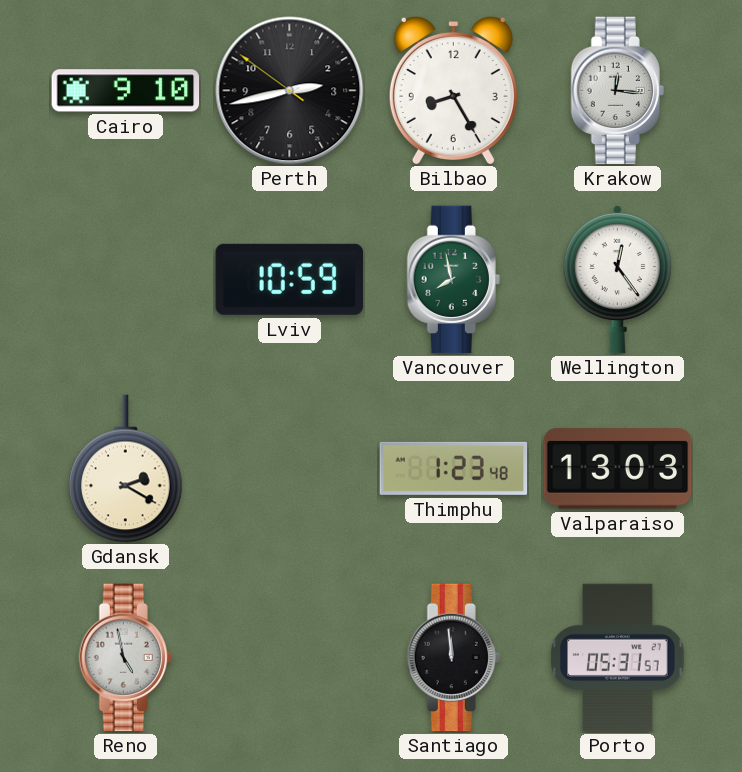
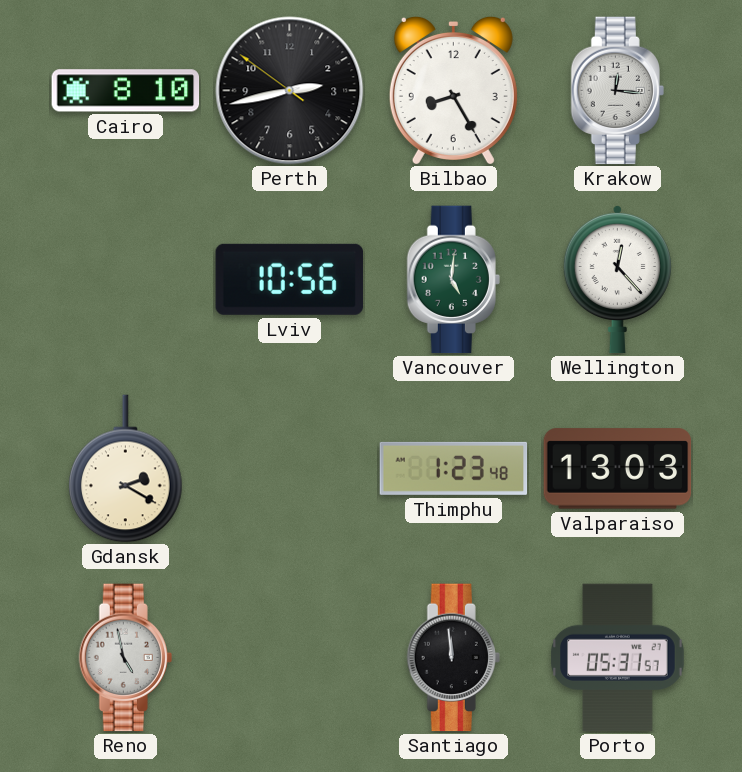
Cairo: 9:10 -> 8:10 (126, 91)
Lviv: 10:59 -> 10:56 (289, 279)
Vancouver: 7:58 -> 5:01 (453, 280)
Wellington: 12:24 -> 12:23 (617, 279)
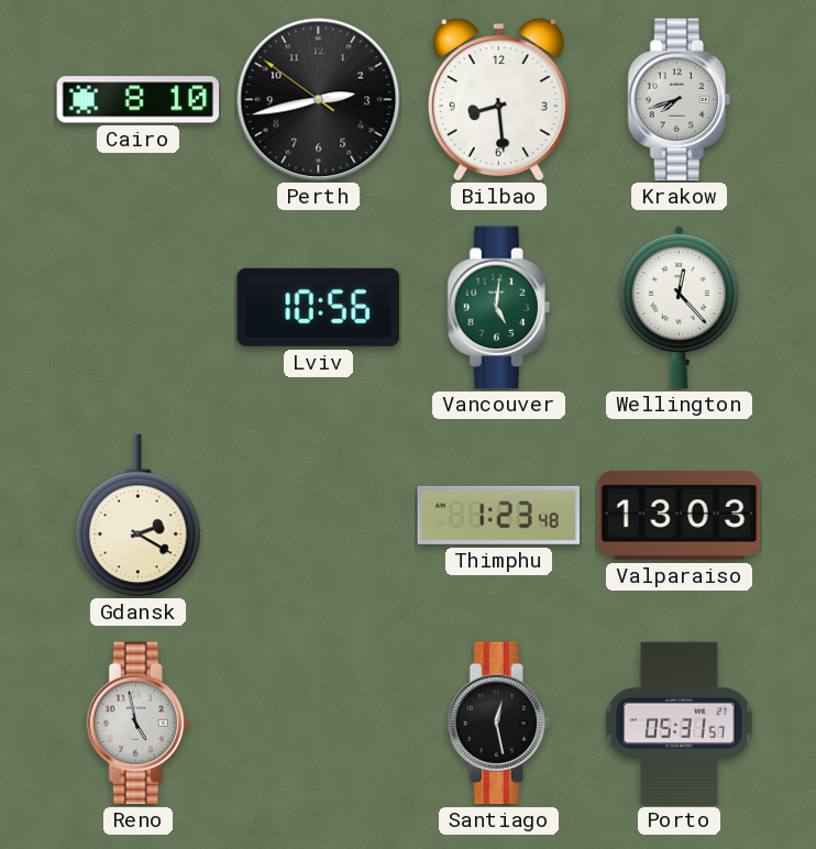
Bilbao: 8:25 -> 8:29 (498, 99)
Krakow: 12:16 -> 7:42 (679, 100)
Santiago: 11:59 -> 12:28 (498, 724)
